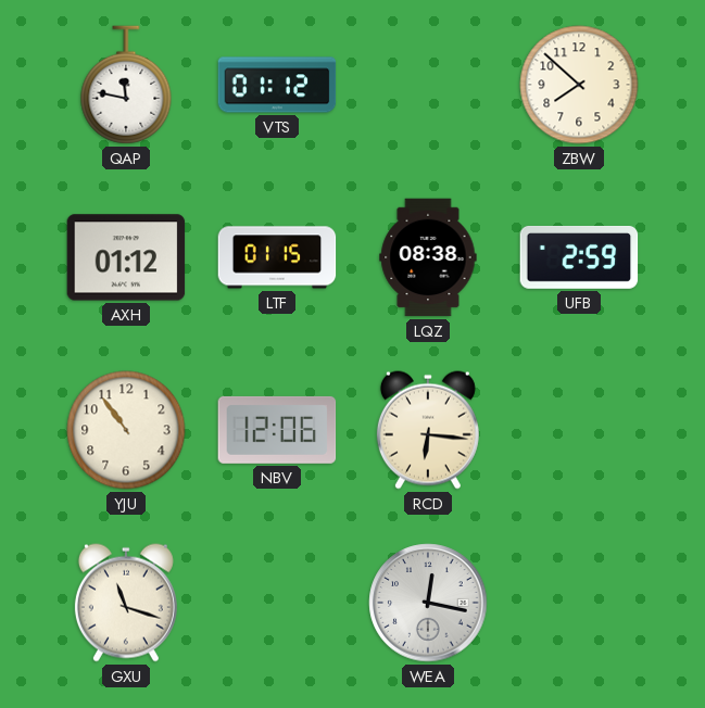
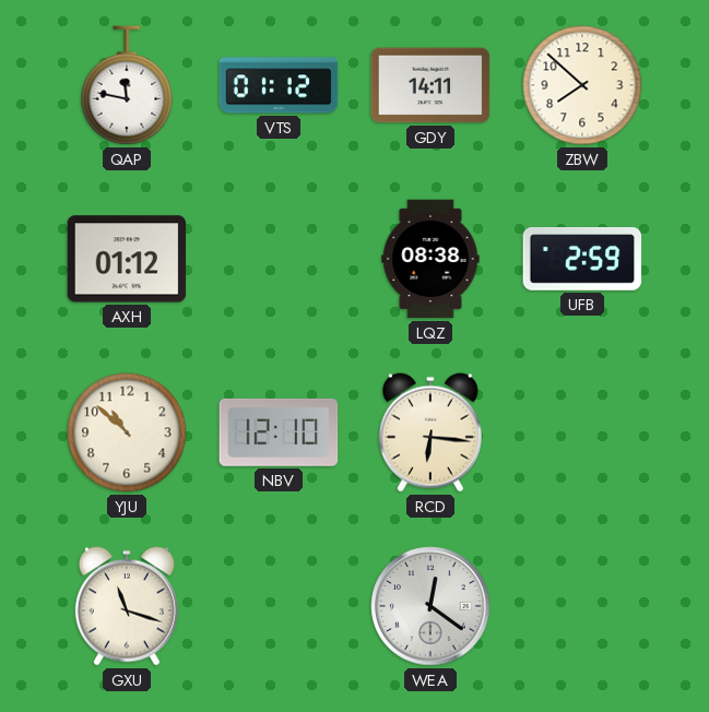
GDY: none -> 14:11 (430, 85)
LTF: 01:15 -> none (277, 257)
YJU: 10:54 -> 10:52 (127, 432)
NBV: 12:06 -> 12:10 (279, 432)
WEA: 12:17 -> 12:21 (430, 606)
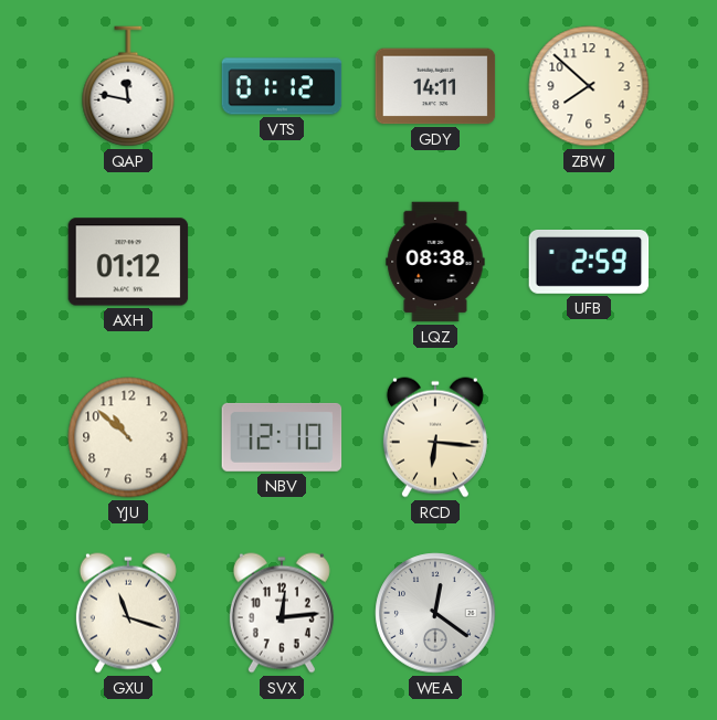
SVX: none -> 12:14 (282, 613)
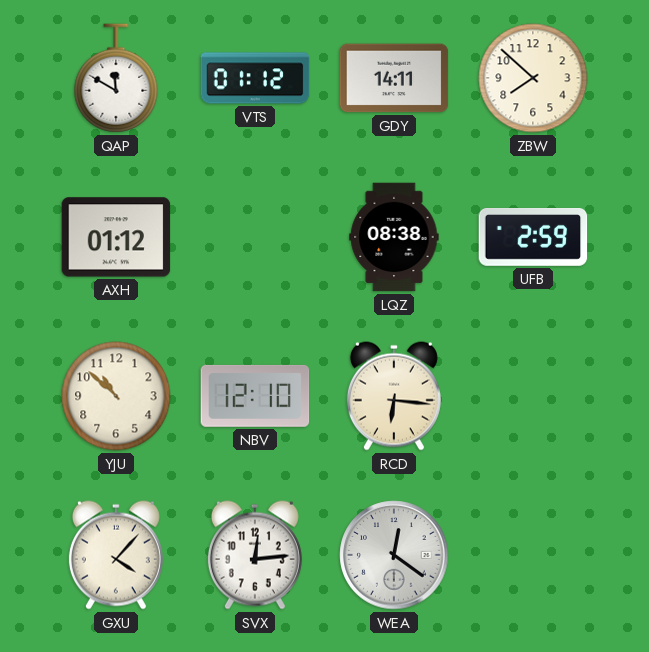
QAP: 11:47 -> 11:50 (116, 78)
GXU: 11:18 -> 4:07 (116, 555)
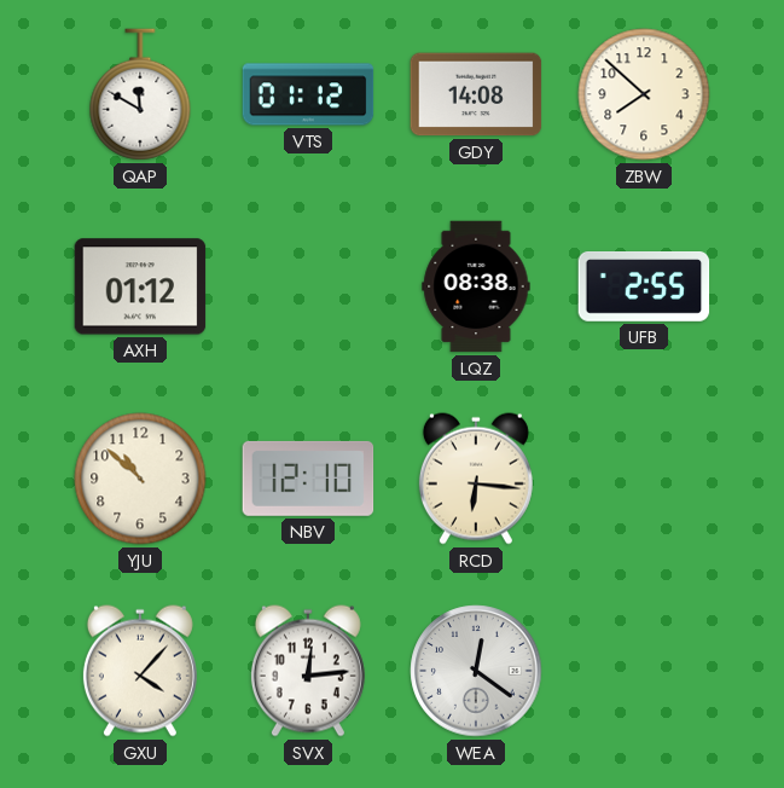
GDY: 14:11 -> 14:08 (476, 94)
UFB: 2:59 -> 2:55 (644, 288)
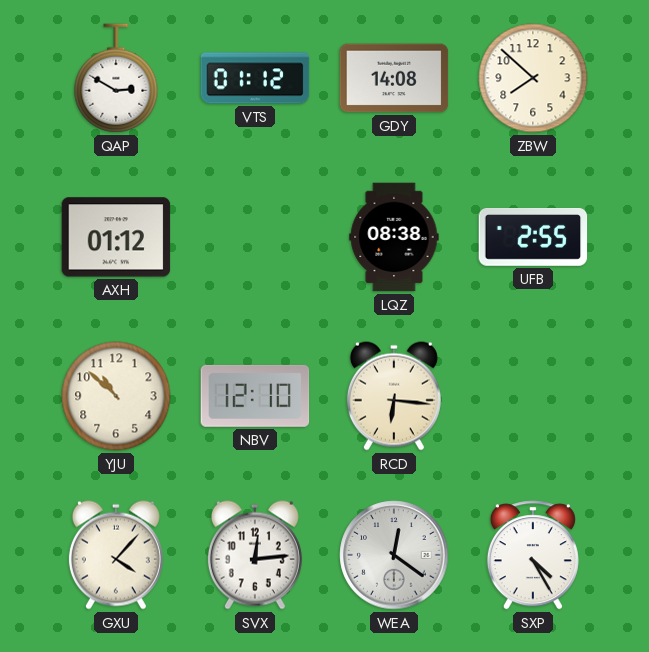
QAP: 11:50 -> 2:50 (116, 78)
SXP: none -> 4:25 (533, 555)
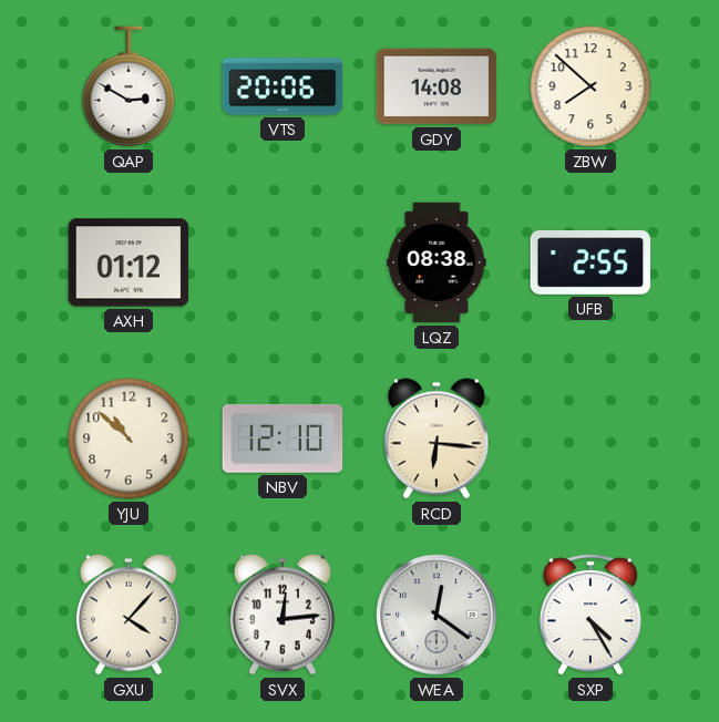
VTS: 01:12 -> 20:06 (283, 86)
